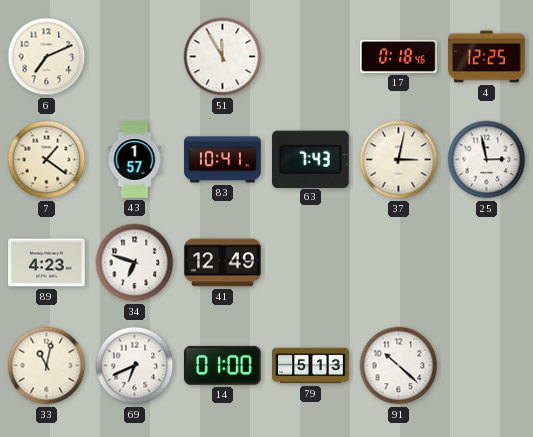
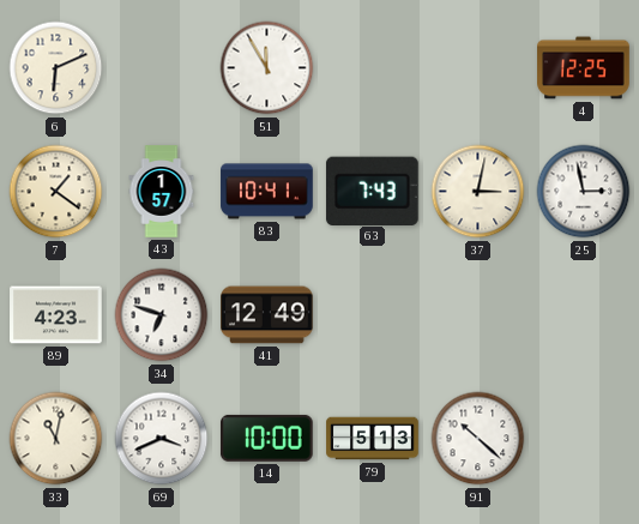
6: 7:11 -> 6:11 (56, 68)
17: 0:18 -> none (399, 56)
69: 6:41 -> 3:41 (162, 439)
14: 01:00 -> 10:00 (266, 438)
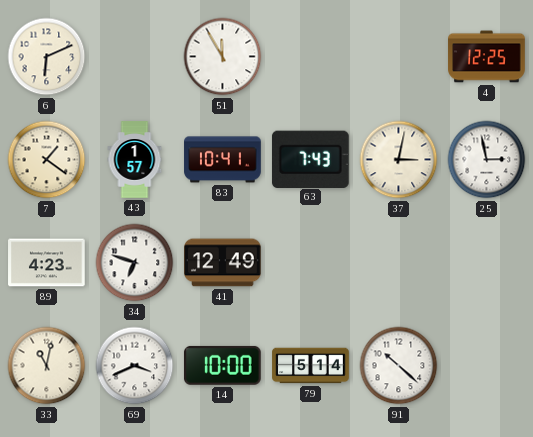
79: 5:13 -> 5:14 (311, 366)
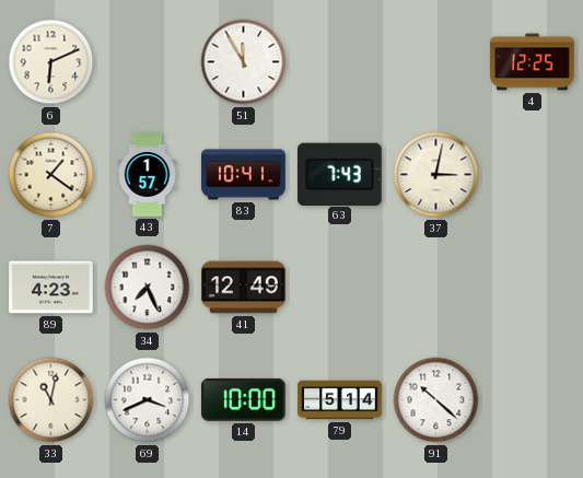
25: 2:58 -> none (487, 160)
34: 6:48 -> 7:26 (148, 288)
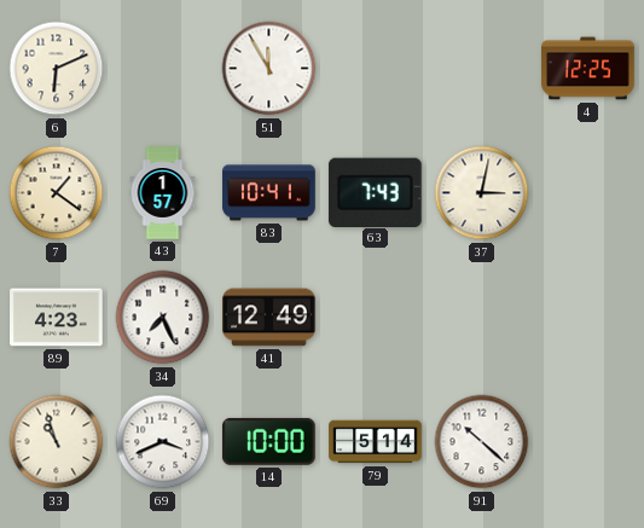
33: 11:02 -> 10:57 (57, 442)
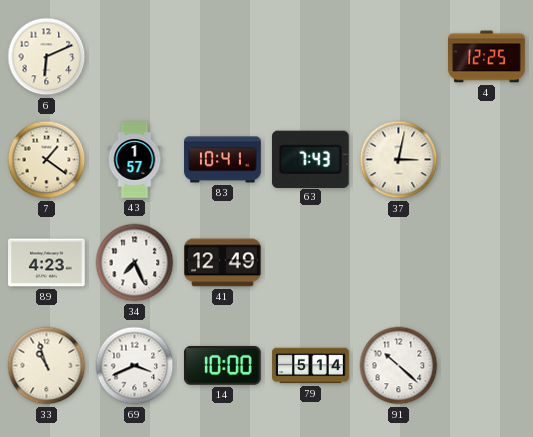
51: 11:55 -> none (269, 69)
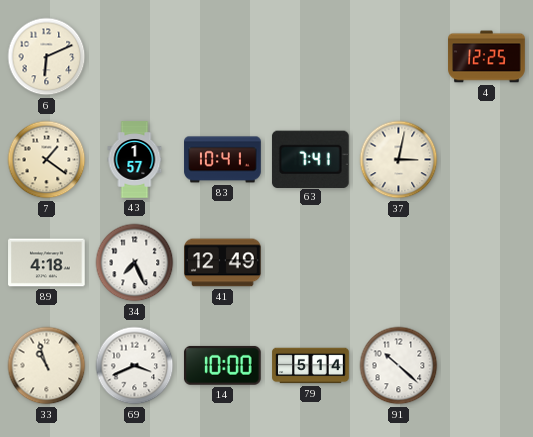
63: 7:43 -> 7:41 (310, 159)
89: 4:23 -> 4:18 (47, 263)
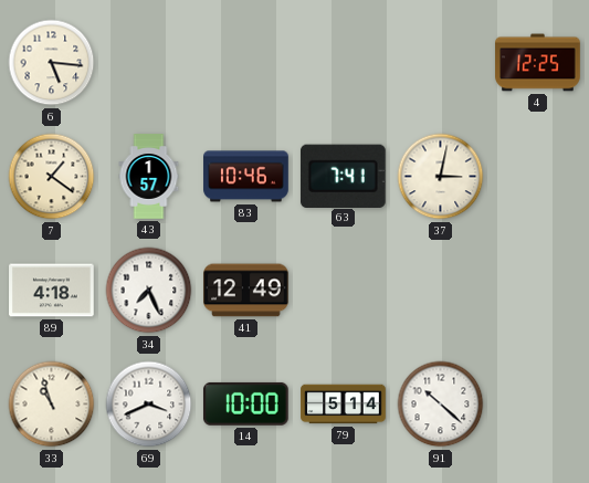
6: 6:11 -> 5:16 (52, 63)
83: 10:41 -> 10:46 (246, 177)
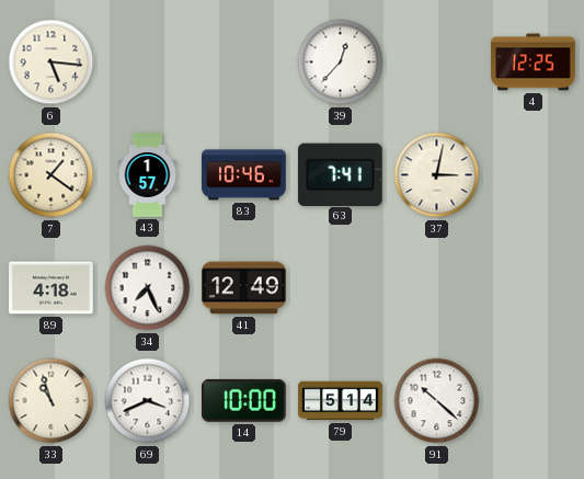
39: none -> 12:37 (341, 62)
